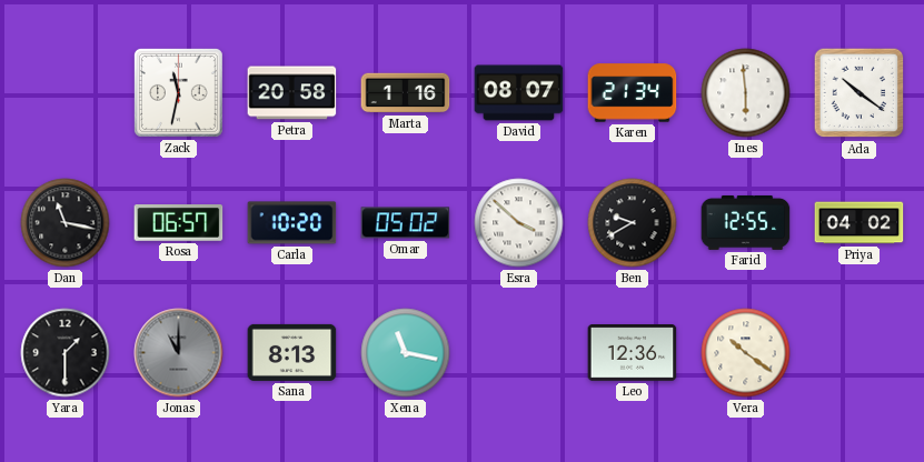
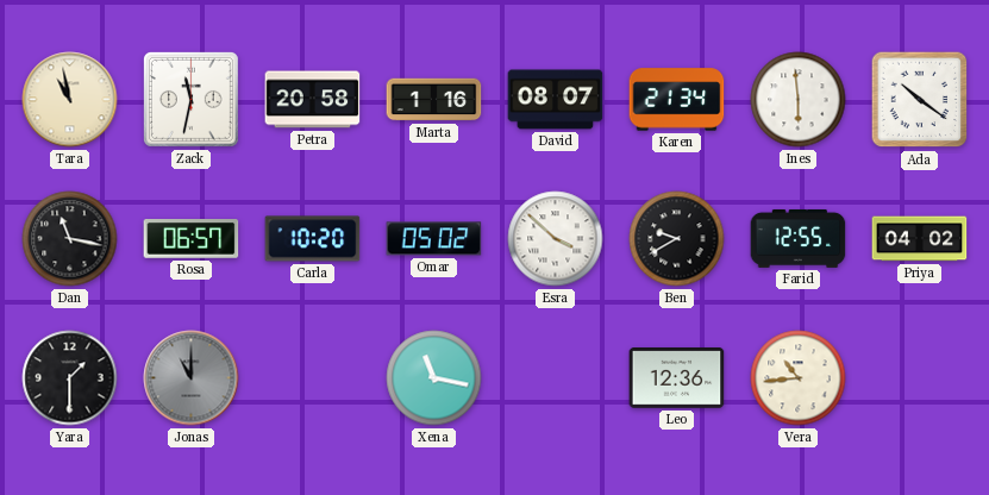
Tara: none -> 10:58 (70, 100)
Sana: 8:13 -> none (292, 352)
Vera: 10:21 -> 10:44 (799, 378)
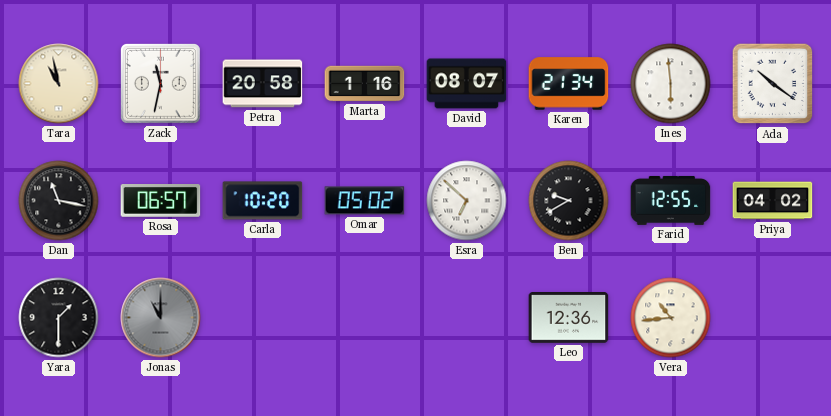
Esra: 3:52 -> 6:52 (467, 201)
Xena: 11:17 -> none (434, 378)
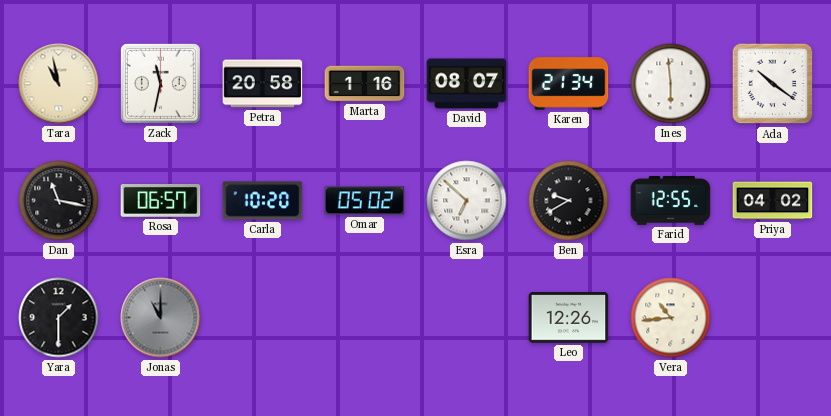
Leo: 12:36 -> 12:26 (569, 318)
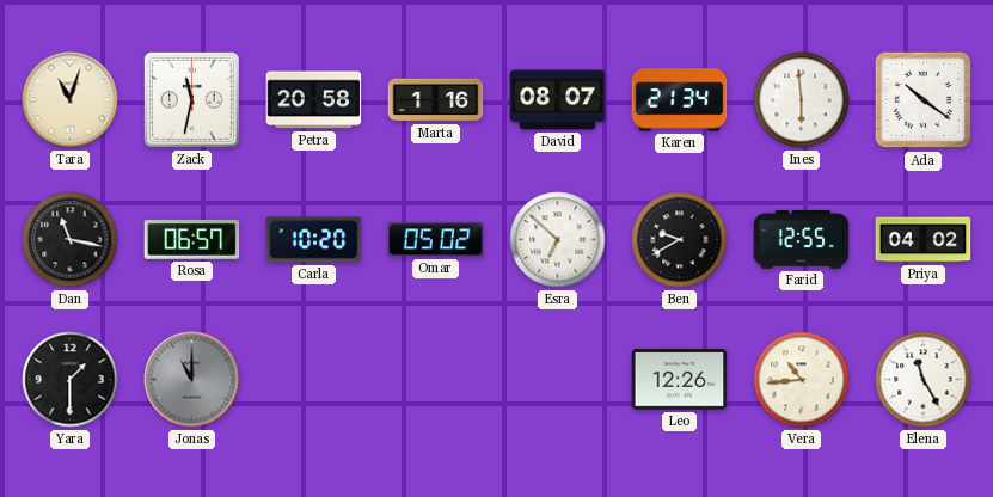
Tara: 10:58 -> 11:03 (71, 100)
Elena: none -> 11:25 (924, 380)
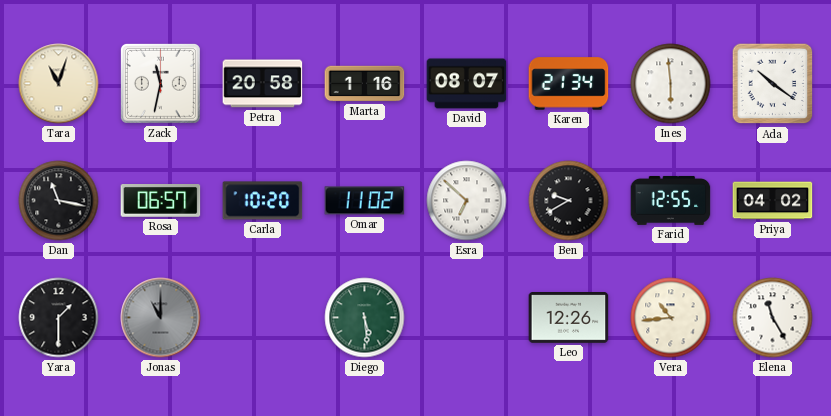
Omar: 05:02 -> 11:02 (365, 201)
Diego: none -> 5:29 (365, 318)
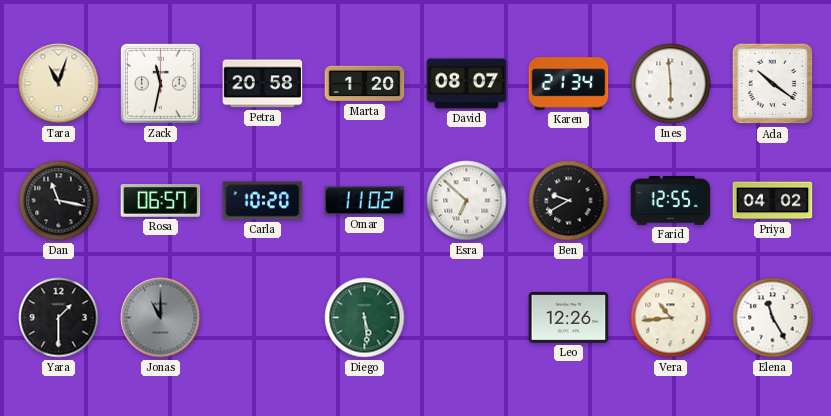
Marta: 1:16 -> 1:20 (365, 84)
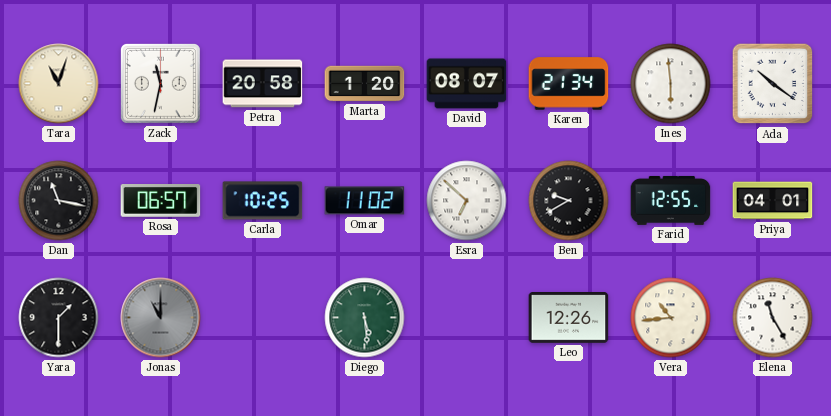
Carla: 10:20 -> 10:25 (263, 201)
Priya: 04:02 -> 04:01 (773, 201)
